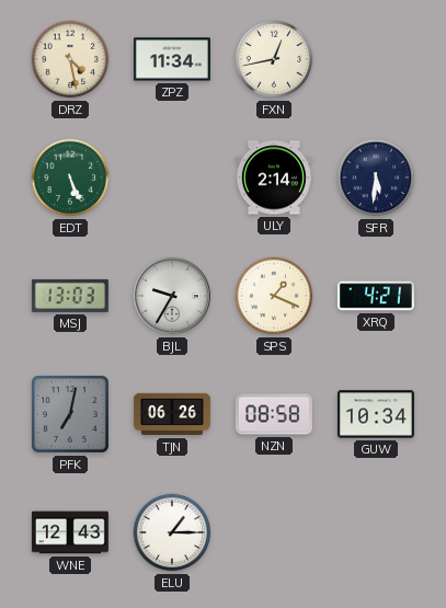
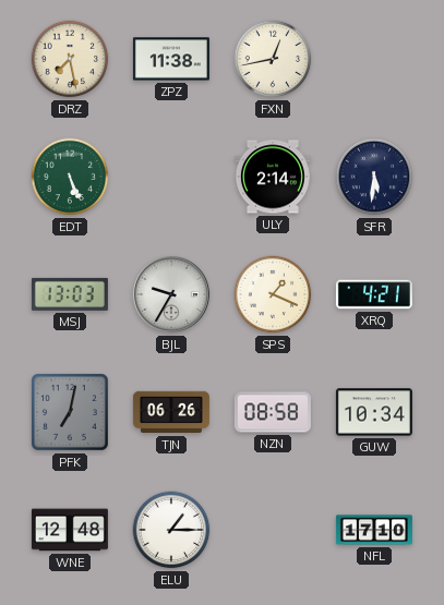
DRZ: 4:28 -> 7:28 (70, 59)
ZPZ: 11:34 -> 11:38 (171, 59)
WNE: 12:43 -> 12:48 (70, 530)
NFL: none -> 17:10 (374, 530)
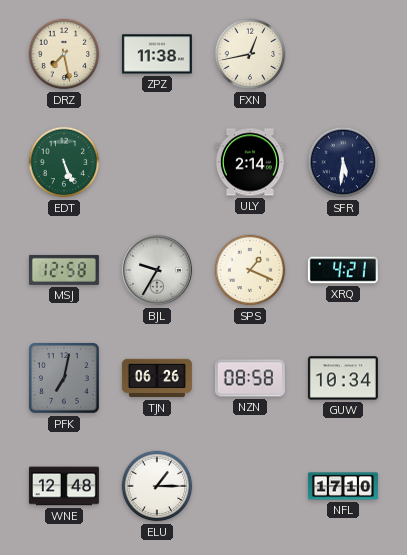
MSJ: 13:03 -> 12:58 (64, 270)
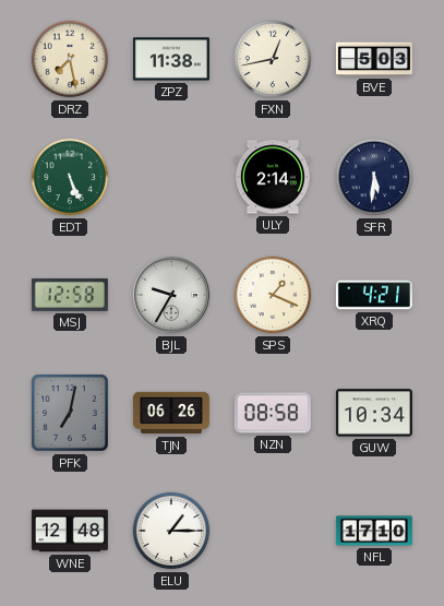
BVE: none -> 5:03 (374, 59)
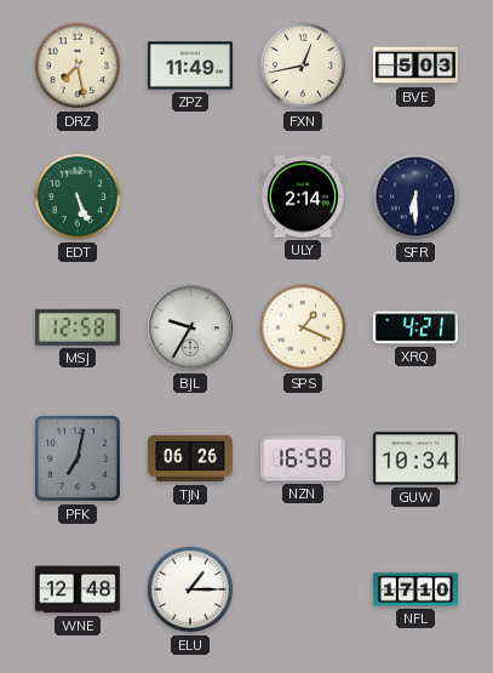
ZPZ: 11:38 -> 11:49 (190, 65)
SFR: 5:31 -> 6:30 (415, 196)
NZN: 08:58 -> 16:58 (303, 458)
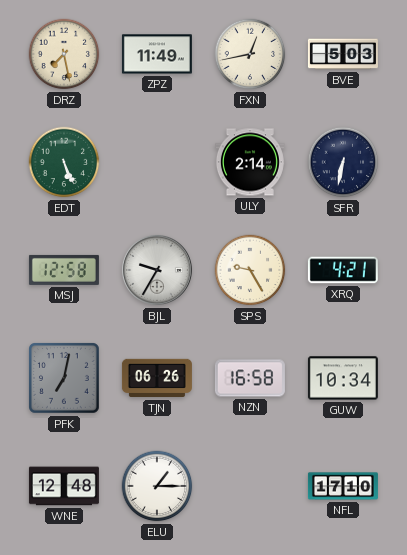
SFR: 6:30 -> 6:32 (343, 162)
SPS: 1:19 -> 9:25 (250, 270)
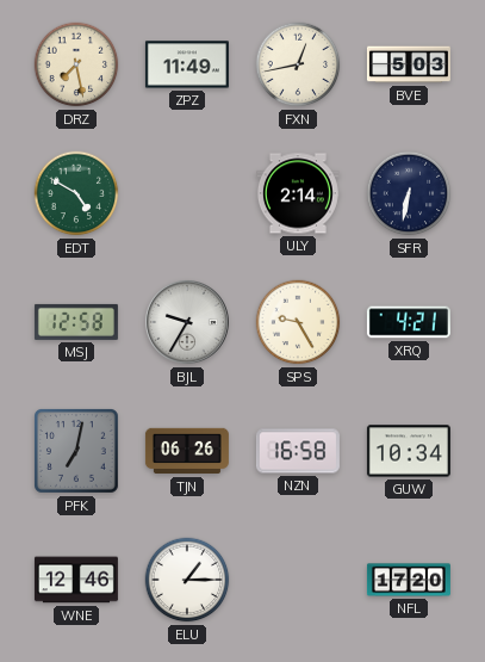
EDT: 5:26 -> 4:50 (76, 193)
WNE: 12:48 -> 12:46 (76, 580)
NFL: 17:10 -> 17:20 (409, 580)
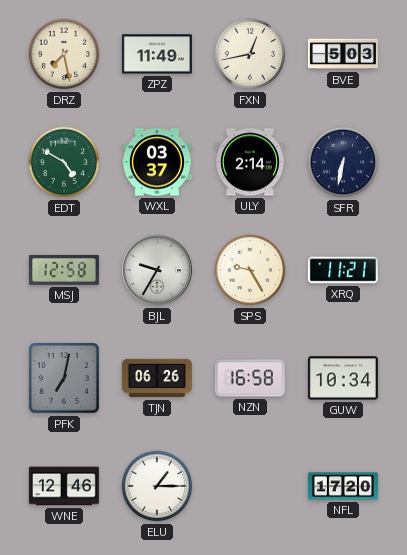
WXL: none -> 03:37 (157, 162)
XRQ: 4:21 -> 11:21 (343, 270)
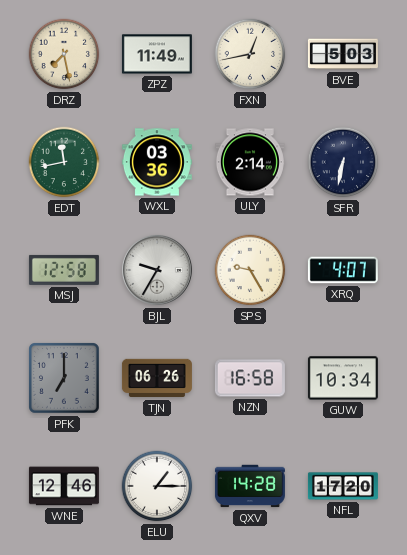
EDT: 4:50 -> 11:43 (64, 162)
WXL: 03:37 -> 03:36 (157, 162)
XRQ: 11:21 -> 4:07 (343, 270)
PFK: 7:02 -> 7:00 (65, 379)
QXV: none -> 14:28 (250, 486)
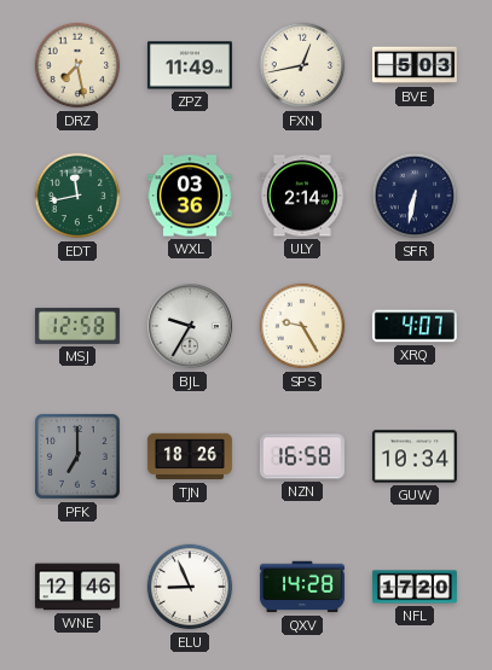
TJN: 06:26 -> 18:26 (190, 456)
ELU: 1:15 -> 8:56 (190, 587)
